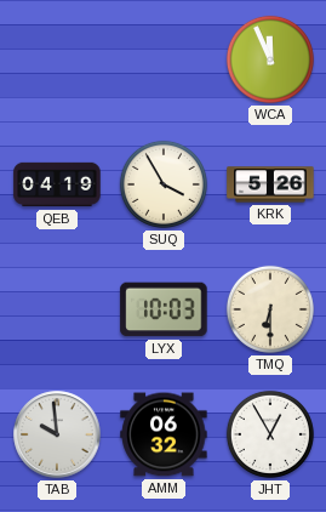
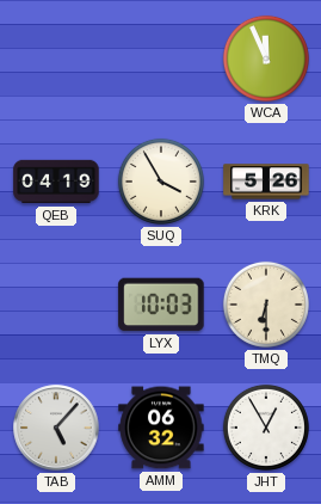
TAB: 9:59 -> 5:07 (56, 428)
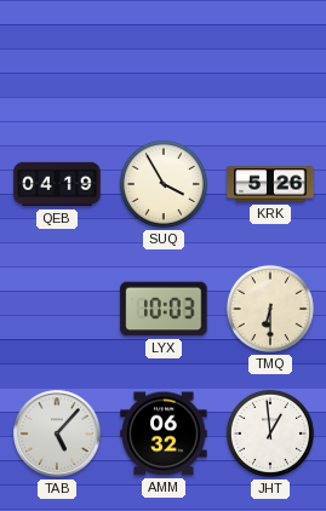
WCA: 11:56 -> none (266, 59)
JHT: 12:55 -> 12:59 (270, 434)
